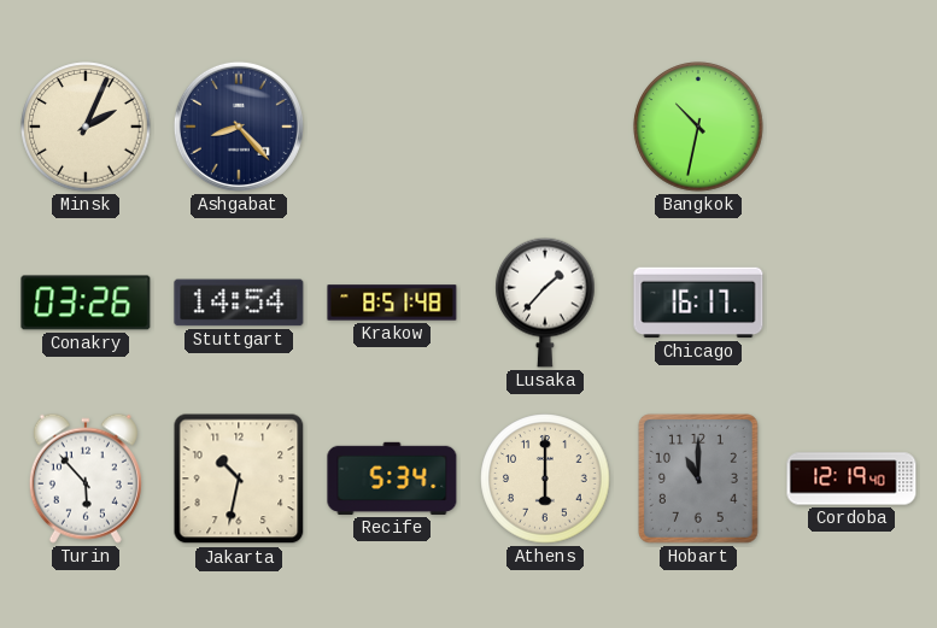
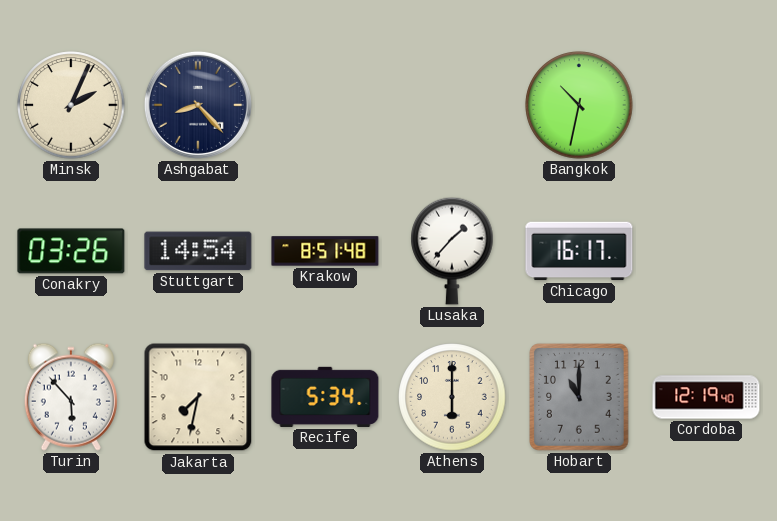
Jakarta: 10:32 -> 7:32 (198, 397)
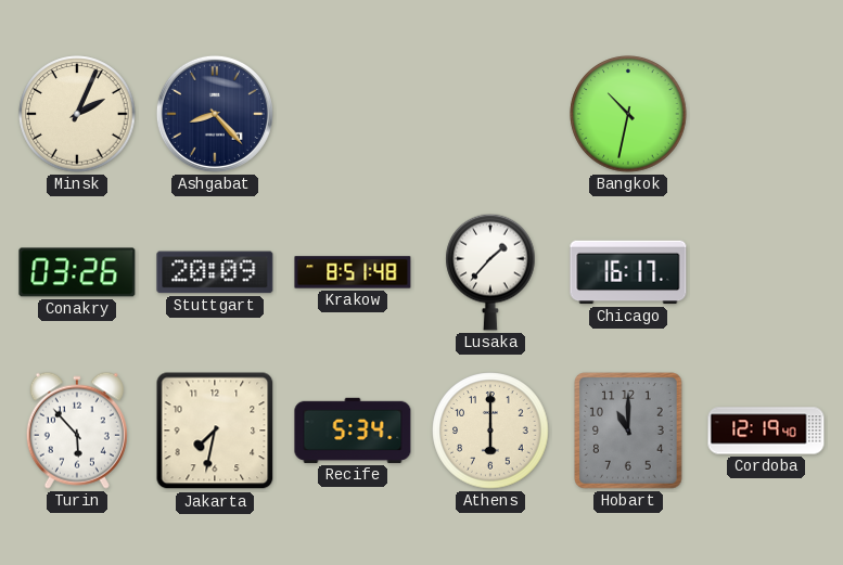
Stuttgart: 14:54 -> 20:09 (215, 272)
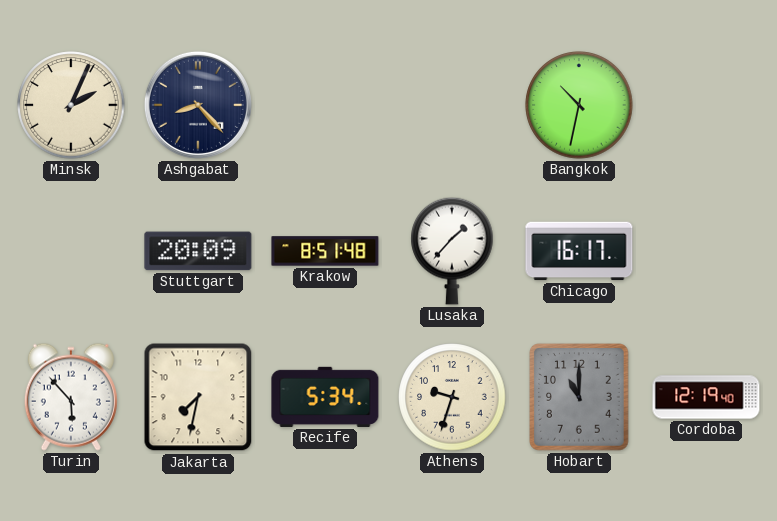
Conakry: 03:26 -> none (77, 272)
Athens: 6:00 -> 9:33 (452, 397)
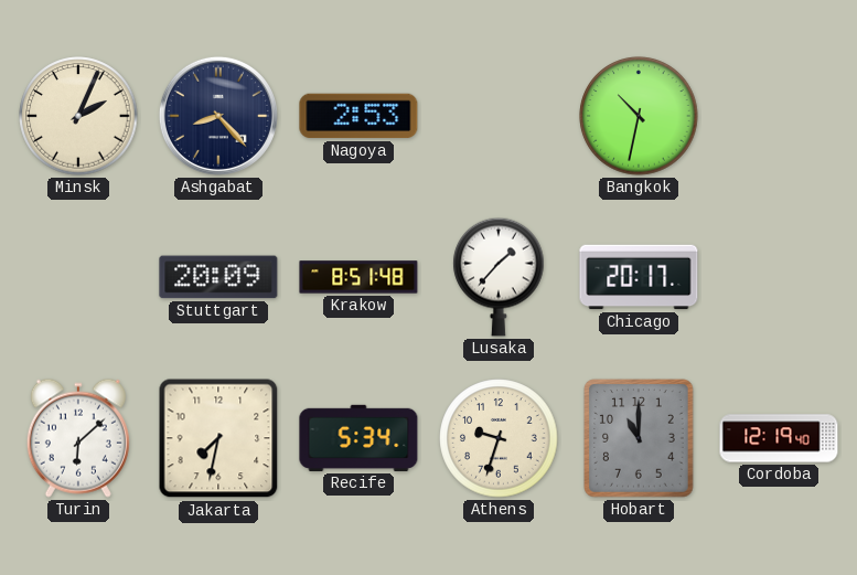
Nagoya: none -> 2:53 (358, 116)
Chicago: 16:17 -> 20:17 (639, 277)
Turin: 5:53 -> 6:08 (78, 438)
